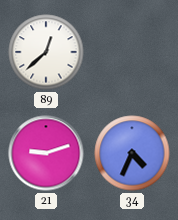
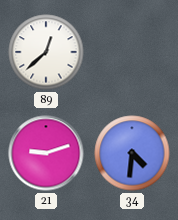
34: 4:34 -> 4:31 (132, 153)
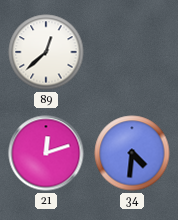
21: 9:12 -> 12:12 (46, 153)
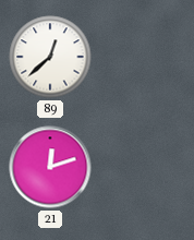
34: 4:31 -> none (132, 153)
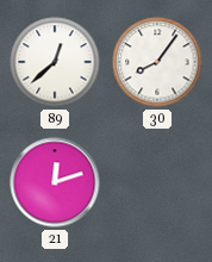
30: none -> 8:06 (157, 62)
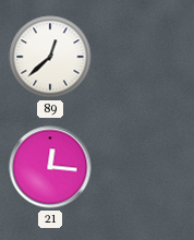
30: 8:06 -> none (157, 62)
21: 12:12 -> 12:16 (50, 167)
